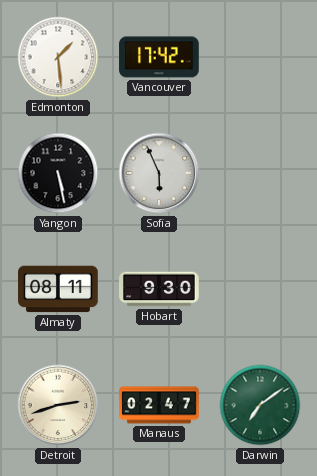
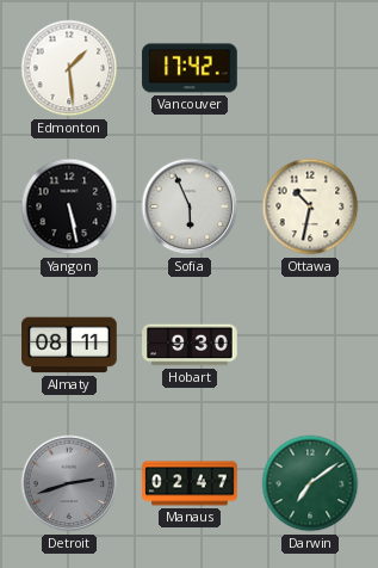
Ottawa: none -> 10:32 (310, 206)
Detroit dial: cream -> grey (69, 483)
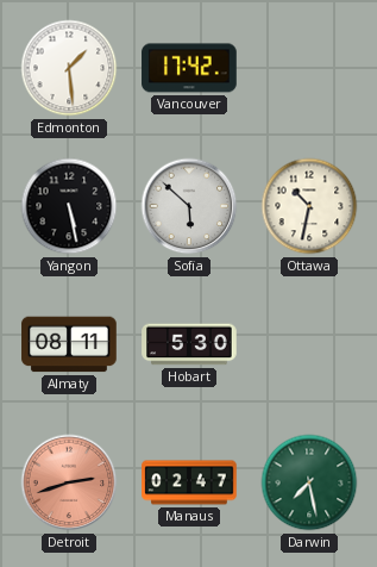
Sofia: 5:56 -> 5:52 (189, 206)
Hobart: 9:30 -> 5:30 (189, 344)
Detroit dial: grey -> salmon (69, 482)
Darwin: 7:09 -> 7:28 (309, 482)
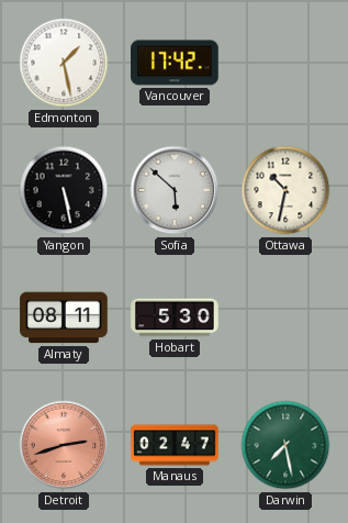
Edmonton: 1:29 -> 1:28 (64, 63)
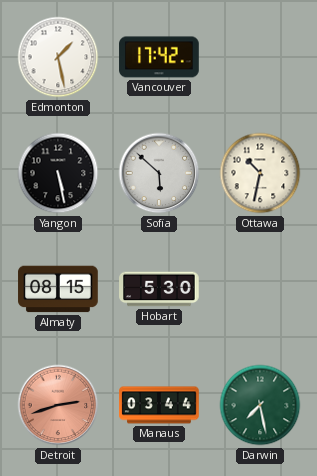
Almaty: 08:11 -> 08:15 (58, 289)
Manaus: 02:47 -> 03:44 (159, 405)
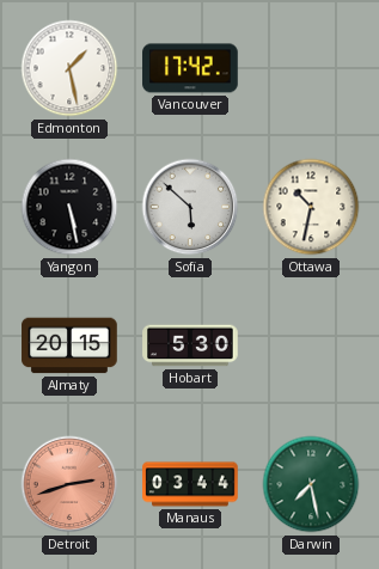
Almaty: 08:15 -> 20:15 (69, 345)
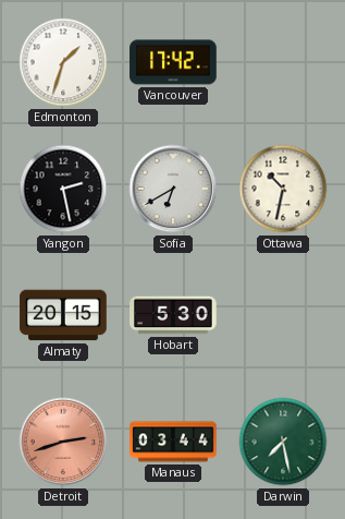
Edmonton: 1:28 -> 1:33 (63, 62)
Yangon: 5:28 -> 2:28 (63, 189)
Sofia: 5:52 -> 6:40 (173, 189)
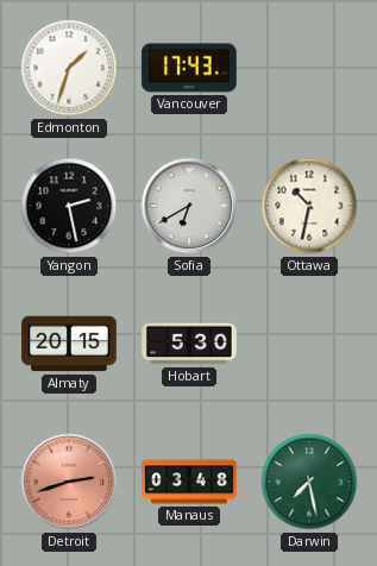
Vancouver: 17:42 -> 17:43 (189, 68)
Manaus: 03:44 -> 03:48 (189, 482)
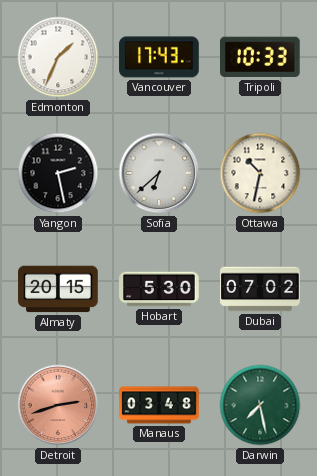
Edmonton: 1:33 -> 1:34 (58, 57)
Tripoli: none -> 10:33 (261, 57)
Sofia: 6:40 -> 6:38 (159, 173)
Dubai: none -> 07:02 (260, 289)
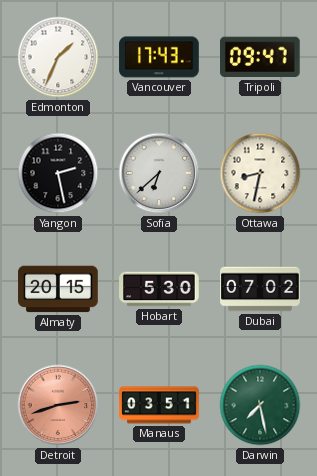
Tripoli: 10:33 -> 09:47 (261, 57)
Ottawa: 10:32 -> 8:32 (260, 173)
Manaus: 03:48 -> 03:51 (159, 405)
